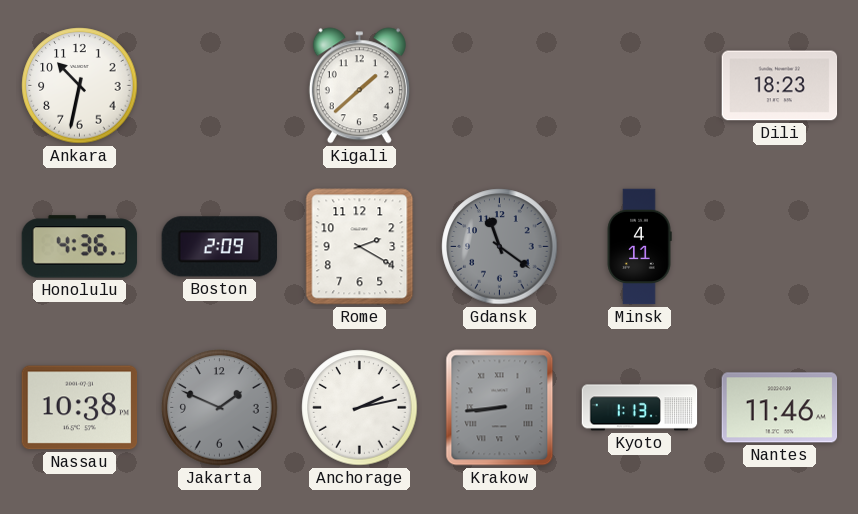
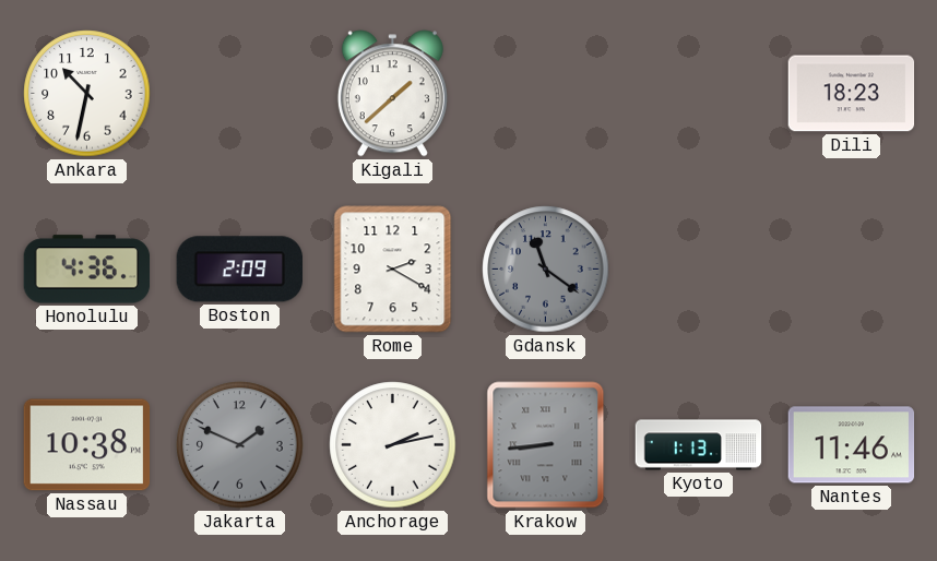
Minsk: 4:11 -> none (639, 247)
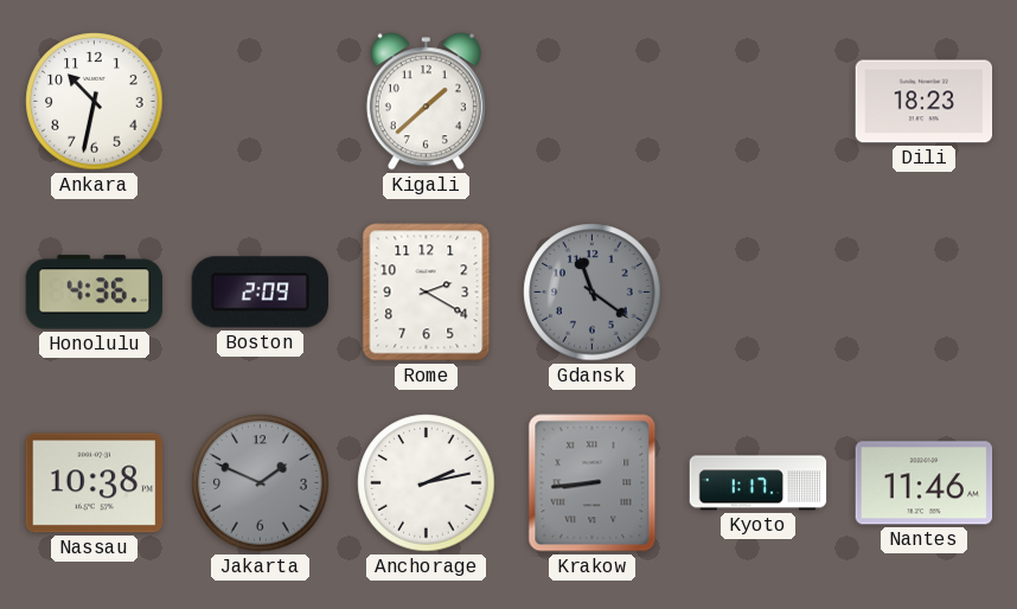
Kyoto: 1:13 -> 1:17 (759, 483)
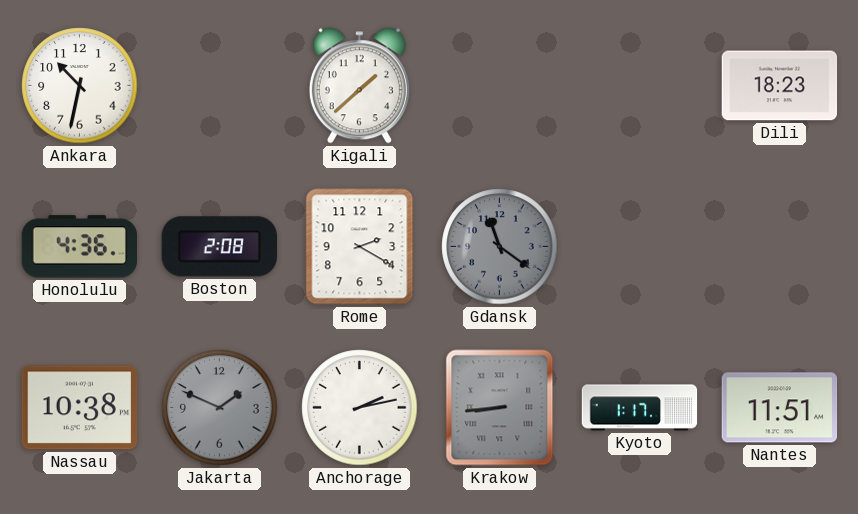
Boston: 2:09 -> 2:08 (219, 247)
Nantes: 11:46 -> 11:51 (780, 408)
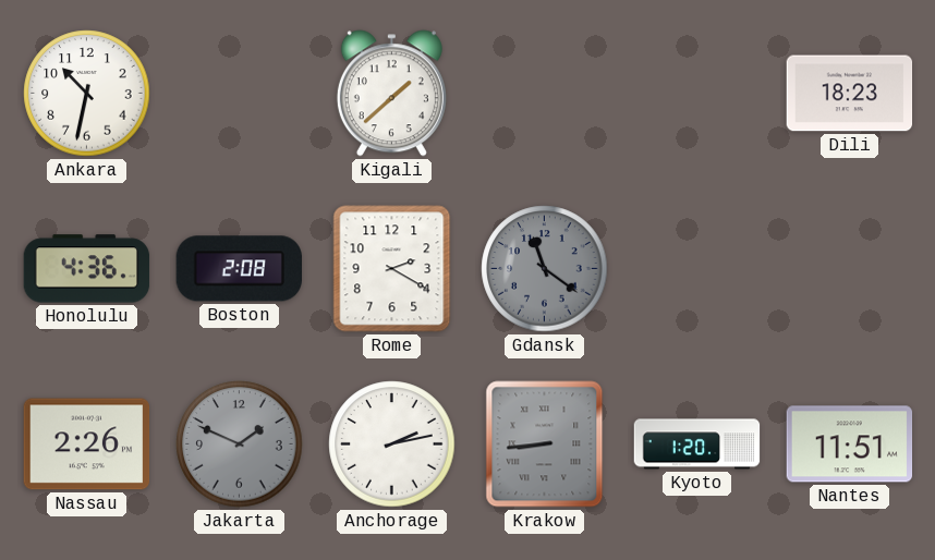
Nassau: 10:38 -> 2:26 (87, 445)
Kyoto: 1:17 -> 1:20 (697, 445)
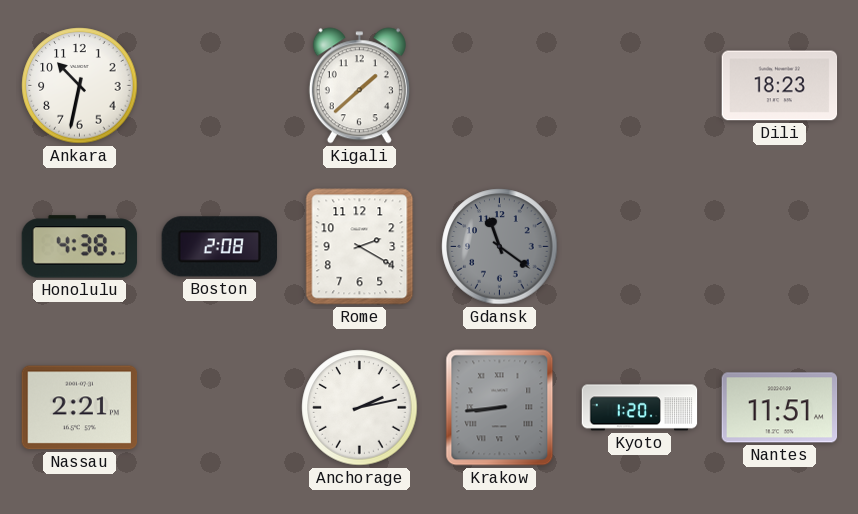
Honolulu: 4:36 -> 4:38 (80, 247)
Nassau: 2:26 -> 2:21 (80, 408)
Jakarta: 1:49 -> none (240, 445)
